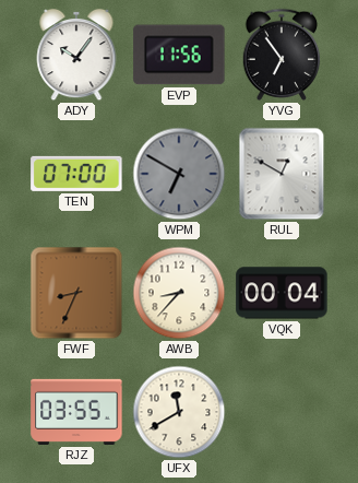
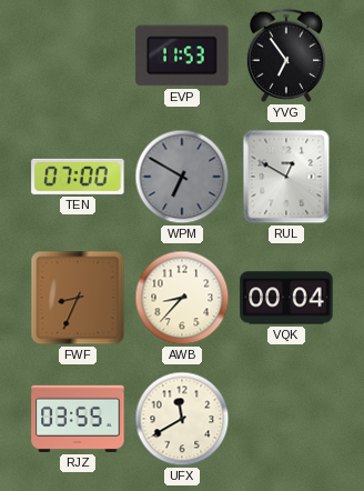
ADY: 10:06 -> none (76, 55)
EVP: 11:56 -> 11:53 (182, 56)
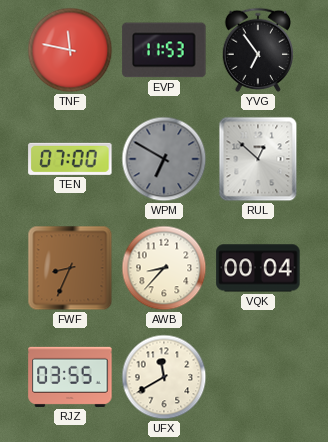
TNF: none -> 11:47 (70, 50)
RUL: 12:50 -> 12:52 (258, 159)
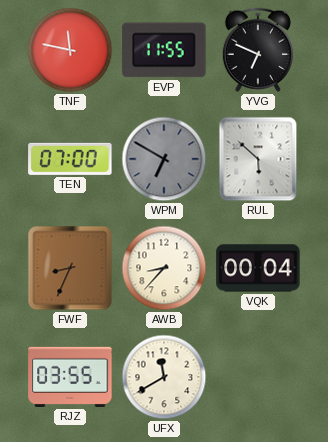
EVP: 11:53 -> 11:55 (164, 50)
YVG: 6:54 -> 6:49 (258, 50)
RUL: 12:52 -> 5:52 (258, 159)
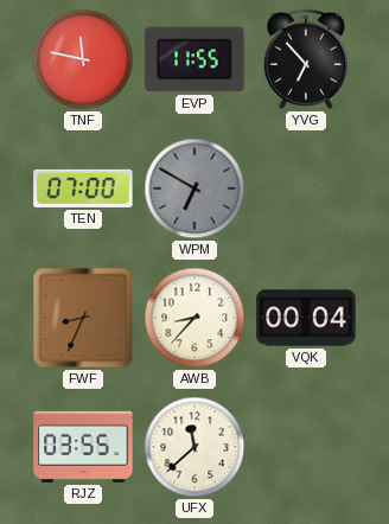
YVG: 6:49 -> 6:53 (306, 59)
RUL: 5:52 -> none (258, 159)
UFX: 11:40 -> 11:38 (194, 447)
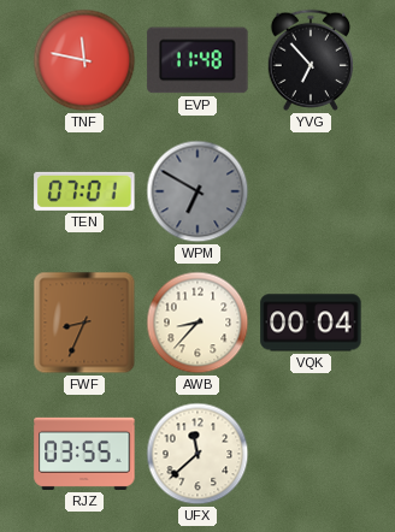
EVP: 11:55 -> 11:48 (197, 60)
TEN: 07:00 -> 07:01 (84, 191)
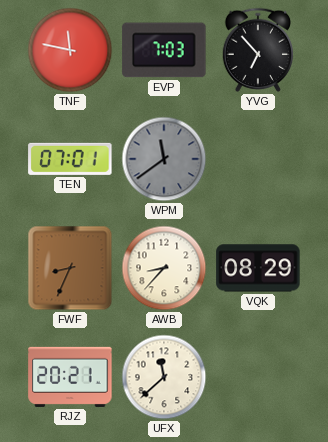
EVP: 11:48 -> 7:03 (164, 50)
WPM: 6:50 -> 11:39 (164, 159)
VQK: 00:04 -> 08:29 (258, 268)
RJZ: 03:55 -> 20:21 (70, 377)
